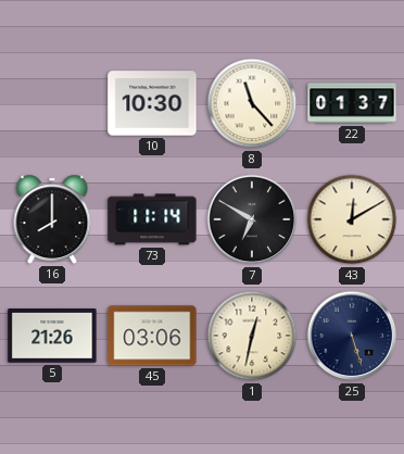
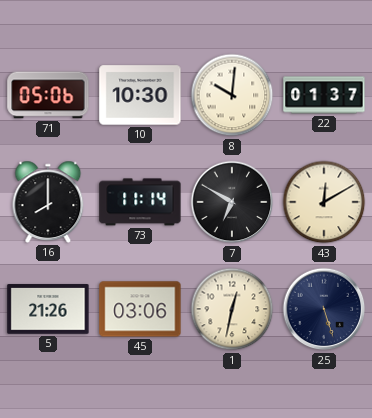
71: none -> 05:06 (48, 95)
8: 11:23 -> 10:01 (232, 95)
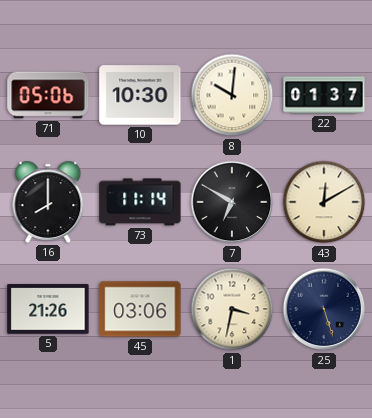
1: 12:32 -> 3:32 (232, 309)
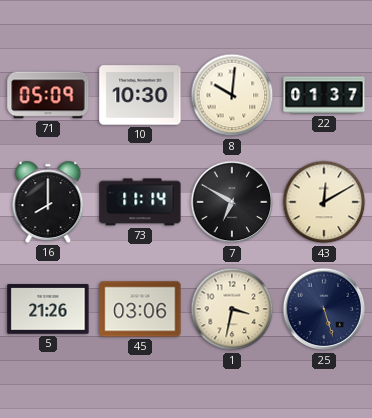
71: 05:06 -> 05:09 (48, 95)
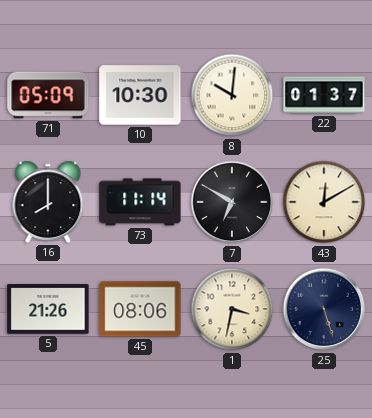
45: 03:06 -> 08:06 (140, 309)
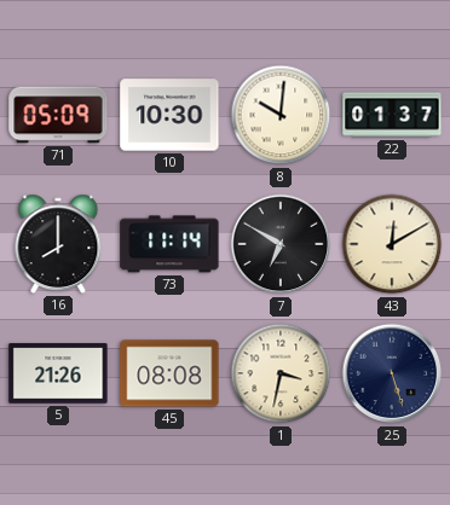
45: 08:06 -> 08:08 (169, 373)
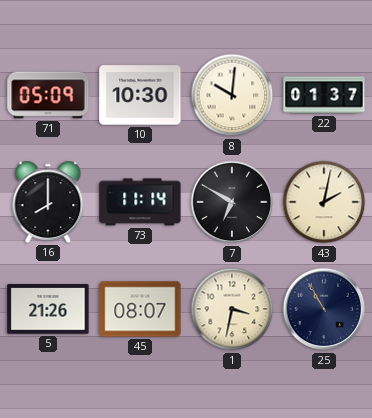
43: 12:10 -> 2:02 (324, 202)
45: 08:08 -> 08:07 (140, 309)
25: 5:27 -> 10:55 (324, 309)
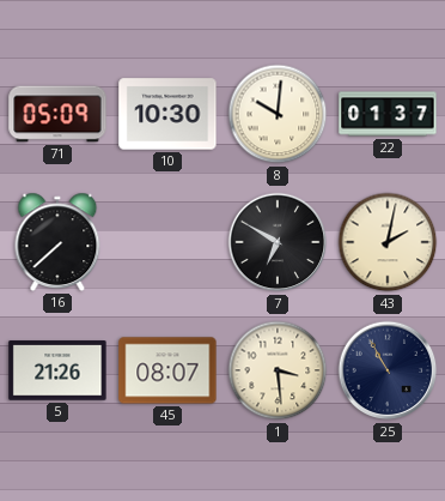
16: 8:00 -> 7:38 (57, 242)
73: 11:14 -> none (140, 202)
1: 3:32 -> 3:29 (278, 370)
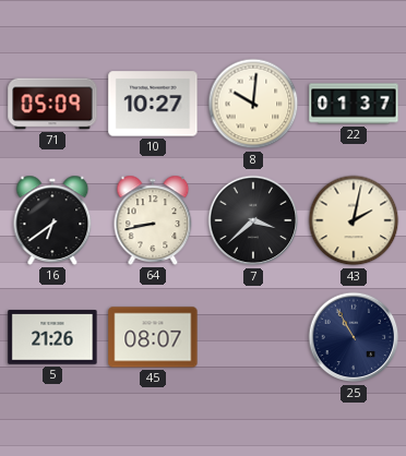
10: 10:30 -> 10:27 (153, 104)
16: 7:38 -> 6:39 (52, 220)
64: none -> 8:43 (153, 220)
7: 6:50 -> 3:38 (253, 220)
1: 3:29 -> none (278, 370)
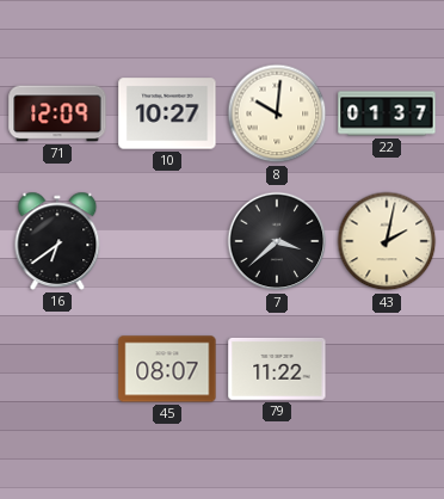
71: 05:09 -> 12:09 (57, 113)
64: 8:43 -> none (153, 220)
5: 21:26 -> none (52, 337)
79: none -> 11:22 (277, 369)
25: 10:55 -> none (354, 337)
